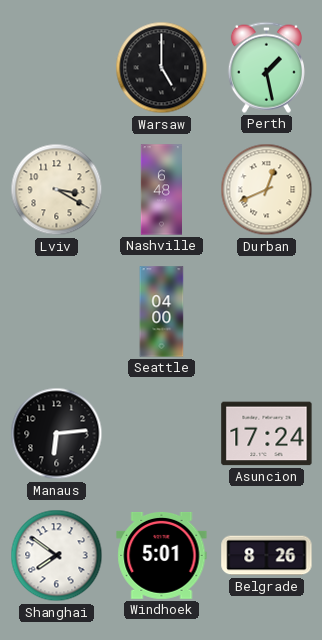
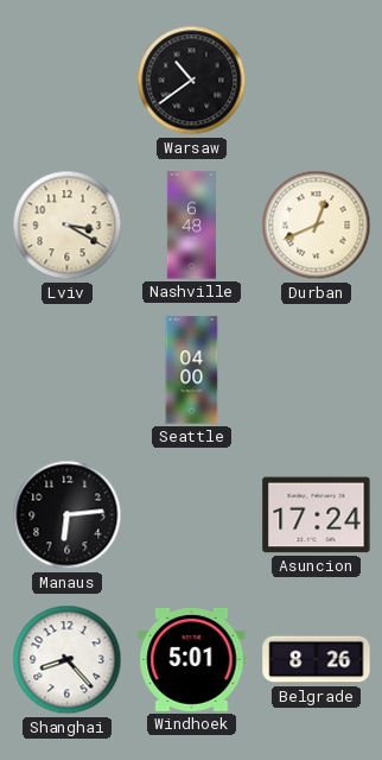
Warsaw: 5:00 -> 10:39 (192, 81)
Perth: 1:28 -> none (266, 67)
Shanghai: 7:51 -> 8:23 (68, 660)
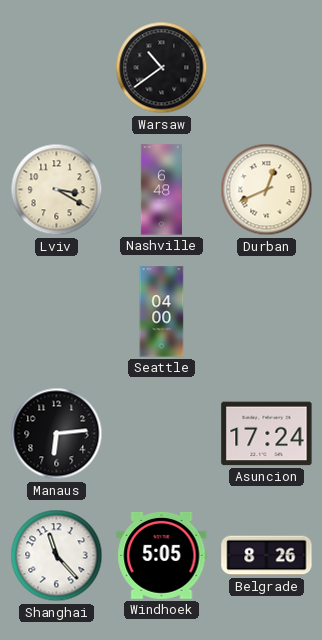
Shanghai: 8:23 -> 11:23 (57, 556)
Windhoek: 5:01 -> 5:05 (162, 555)
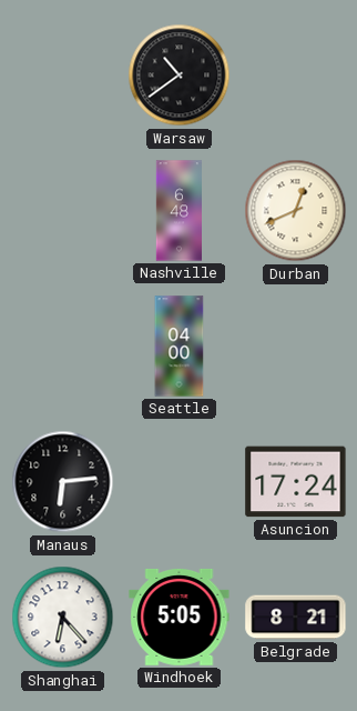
Lviv: 3:20 -> none (57, 190)
Shanghai: 11:23 -> 6:23 (63, 618)
Belgrade: 8:26 -> 8:21 (296, 618)
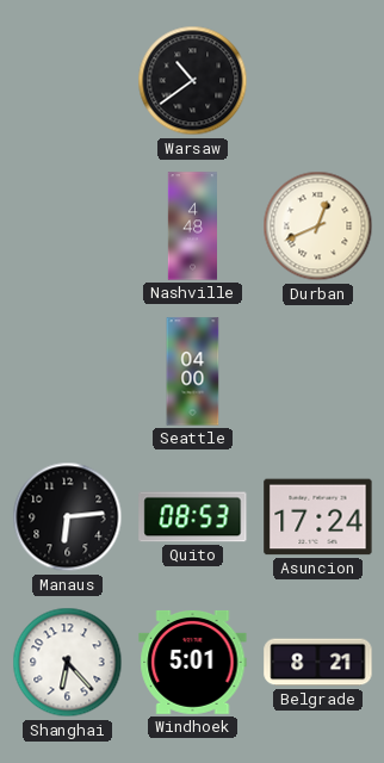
Nashville: 6:48 -> 4:48 (193, 227)
Quito: none -> 08:53 (193, 517)
Windhoek: 5:05 -> 5:01 (193, 662)
